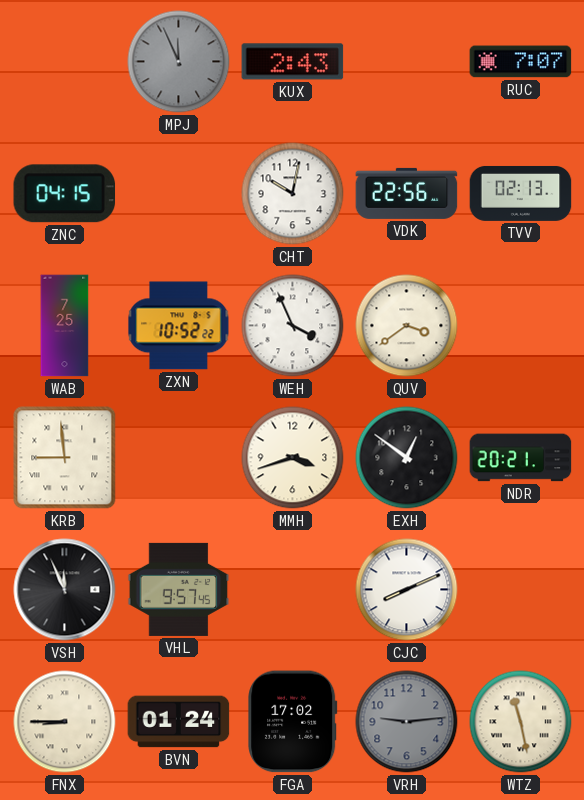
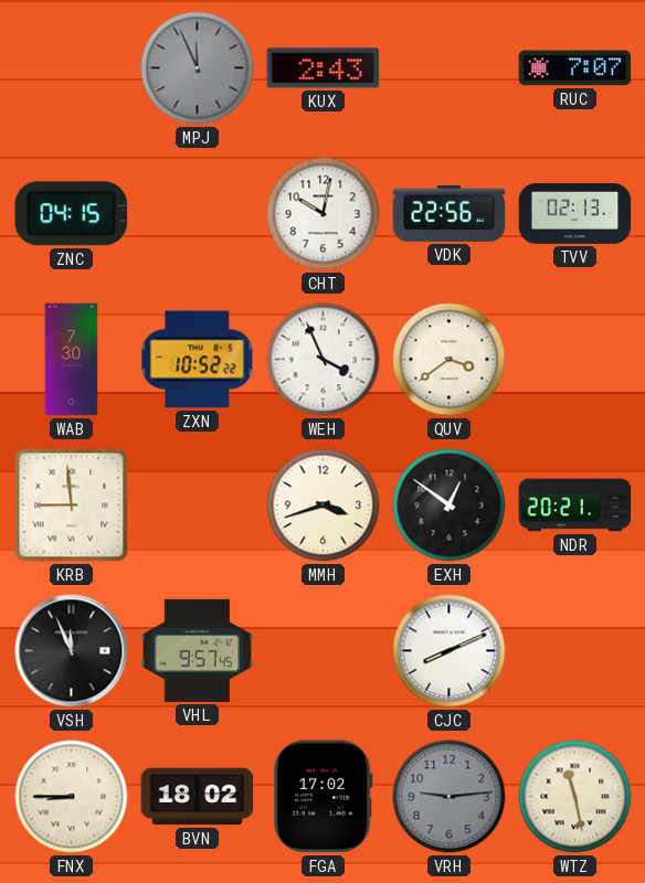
WAB: 7:25 -> 7:30 (72, 360)
BVN: 01:24 -> 18:02 (198, 797)
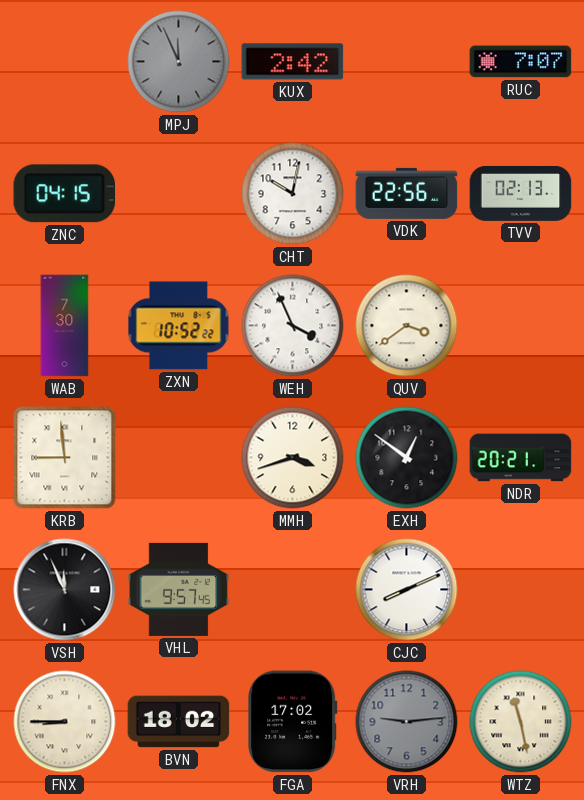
KUX: 2:43 -> 2:42 (293, 62)
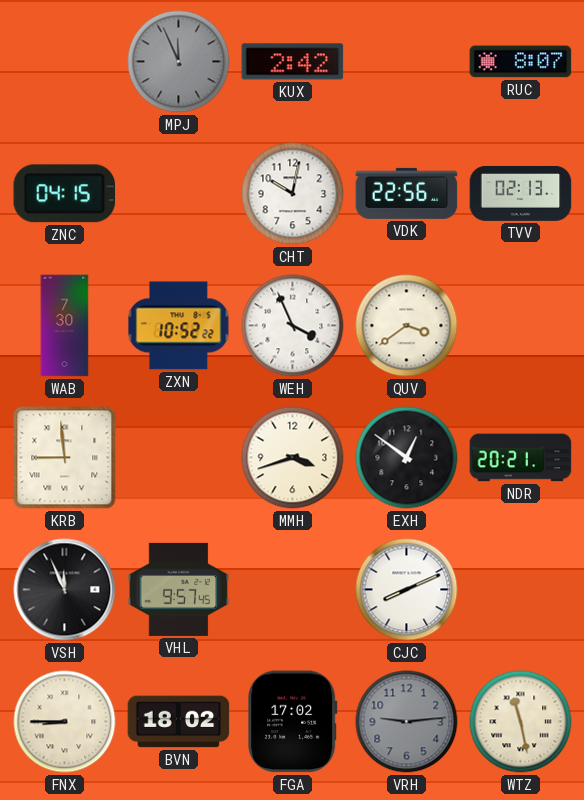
RUC: 7:07 -> 8:07 (521, 62)
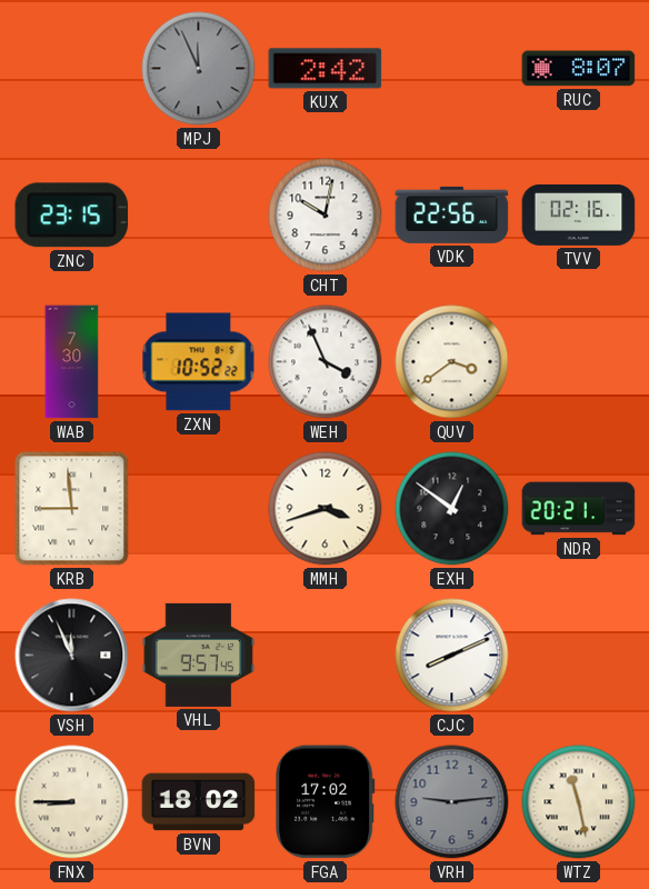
ZNC: 04:15 -> 23:15 (72, 216)
TVV: 02:13 -> 02:16 (579, 214)
